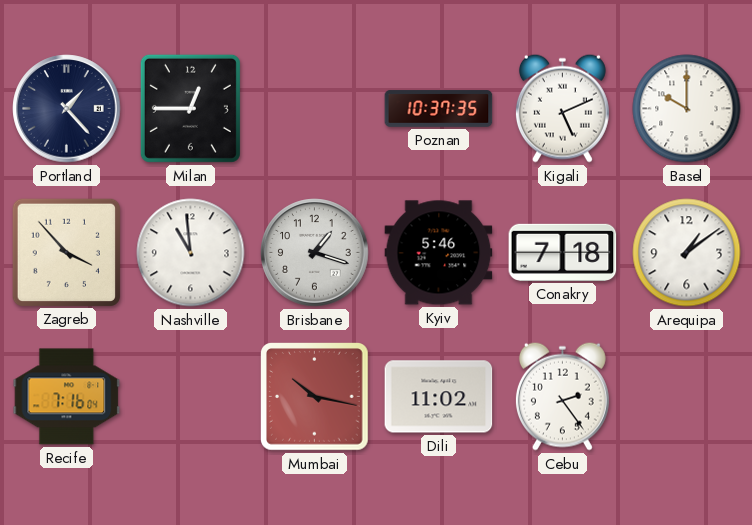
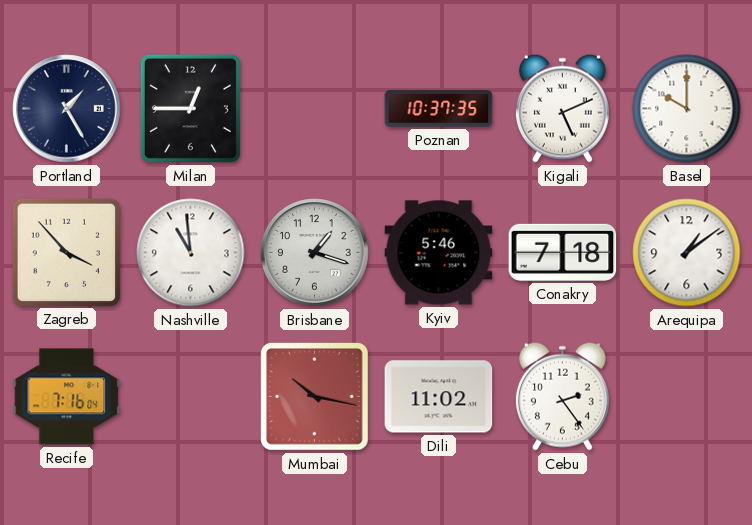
Portland: 1:23 -> 1:25 (67, 109)
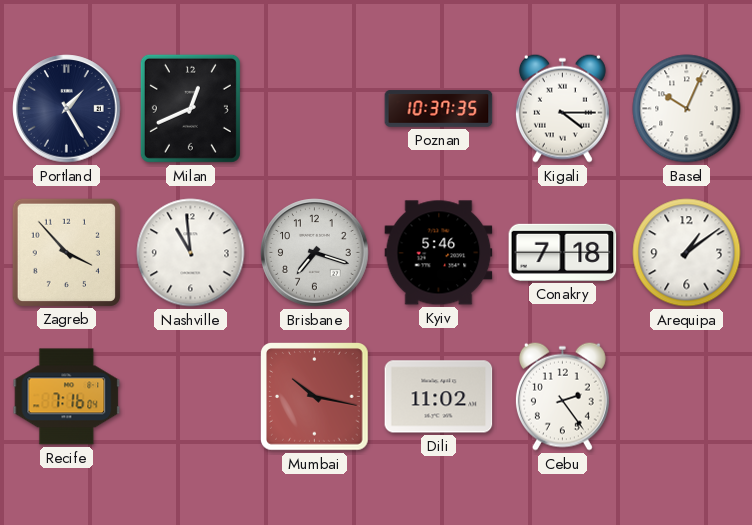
Milan: 12:45 -> 12:41 (190, 108)
Kigali: 5:11 -> 4:15 (562, 108)
Basel: 10:00 -> 10:04 (687, 109)
Brisbane: 1:18 -> 7:18 (315, 253)
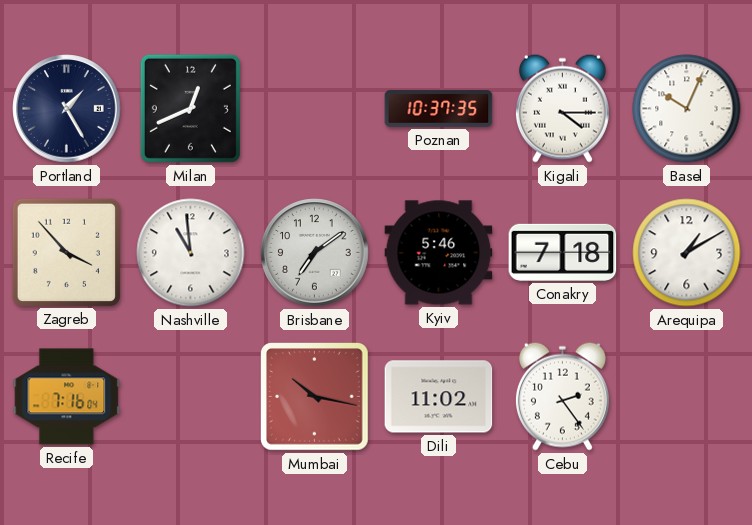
Brisbane: 7:18 -> 7:09 (315, 253)
Arequipa: 1:09 -> 1:10 (687, 253)
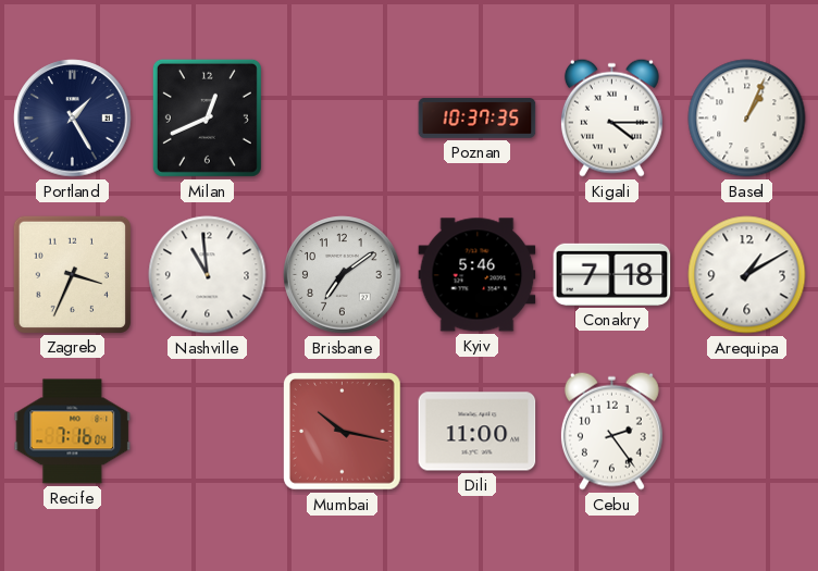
Basel: 10:04 -> 1:04 (747, 119)
Zagreb: 3:53 -> 3:34 (72, 274)
Dili: 11:02 -> 11:00 (478, 432)
